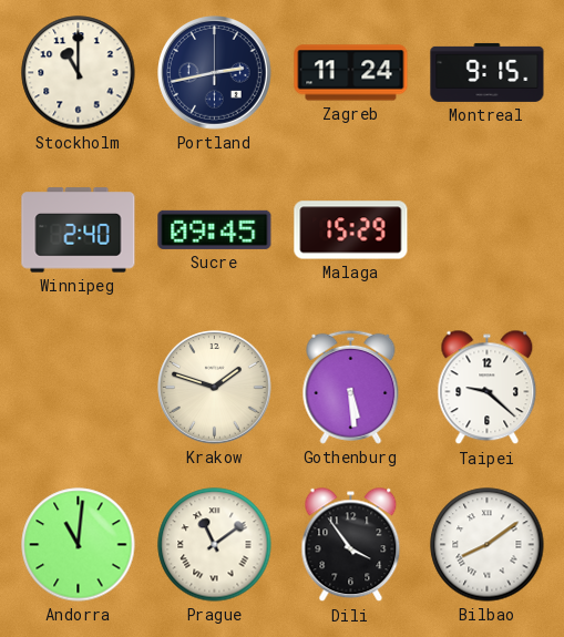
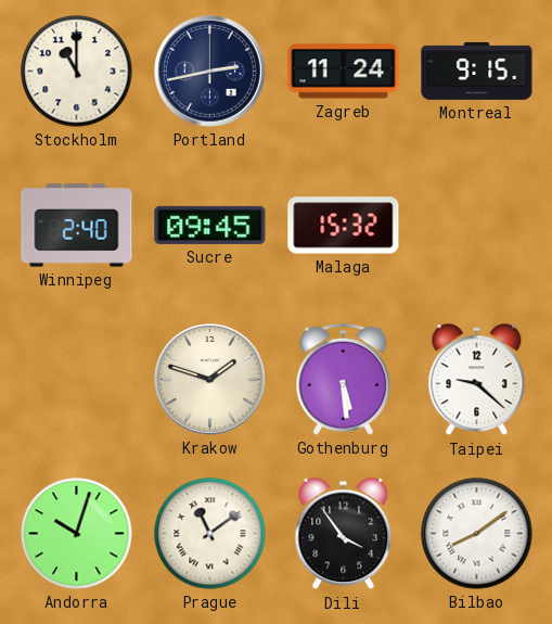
Malaga: 15:29 -> 15:32 (344, 226)
Andorra: 11:01 -> 10:03 (77, 534)
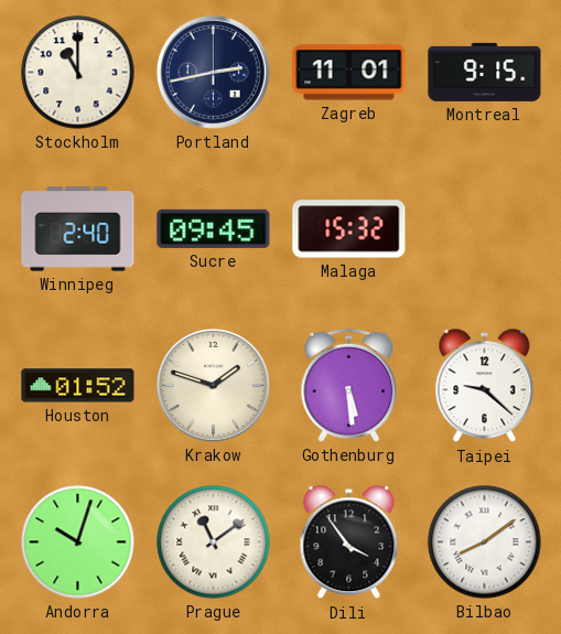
Zagreb: 11:24 -> 11:01 (349, 73)
Houston: none -> 01:52 (78, 386)
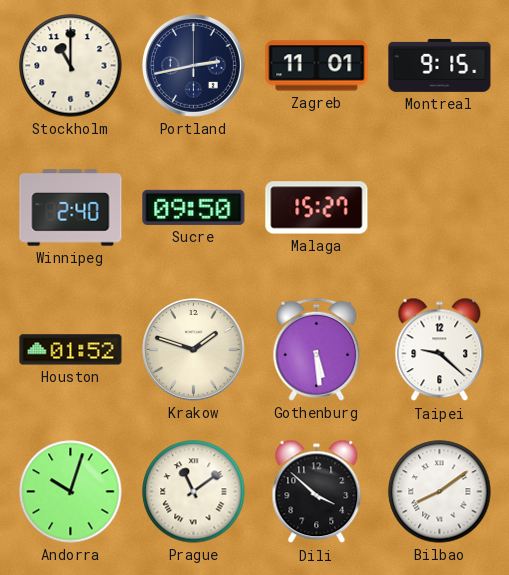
Sucre: 09:45 -> 09:50 (194, 207)
Malaga: 15:32 -> 15:27 (317, 208)
Dili: 3:54 -> 3:52 (317, 492)
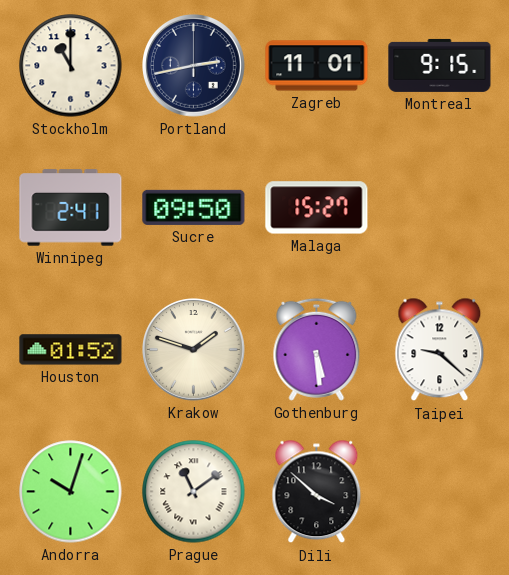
Winnipeg: 2:40 -> 2:41 (71, 208)
Bilbao: 8:09 -> none (440, 492)
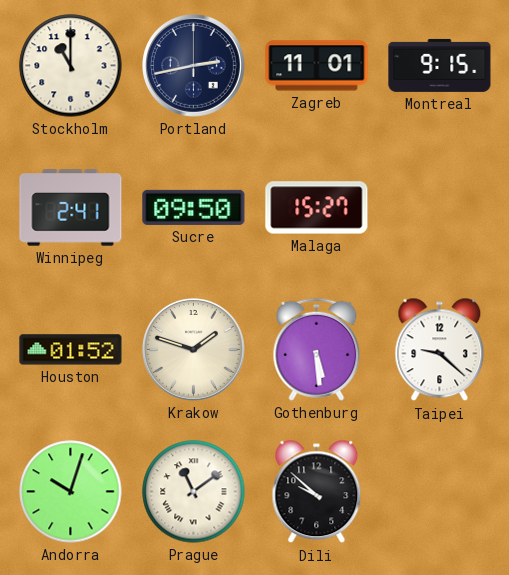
Dili: 3:52 -> 9:52 (317, 492)
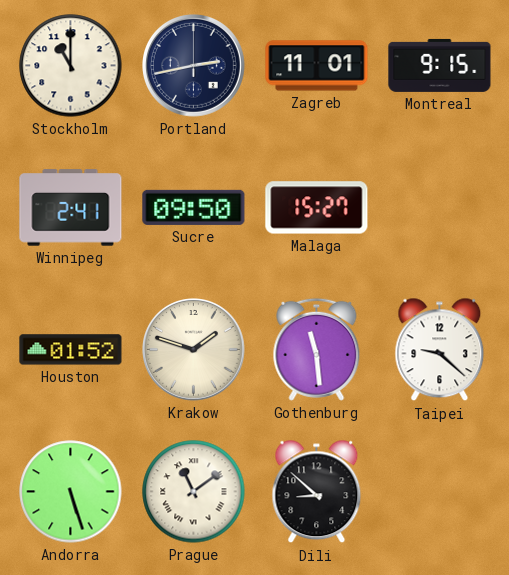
Gothenburg: 5:29 -> 11:29 (317, 349)
Andorra: 10:03 -> 5:27 (71, 492)
Dili: 9:52 -> 8:52 (317, 492)
